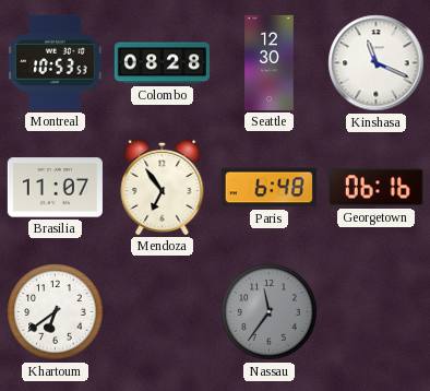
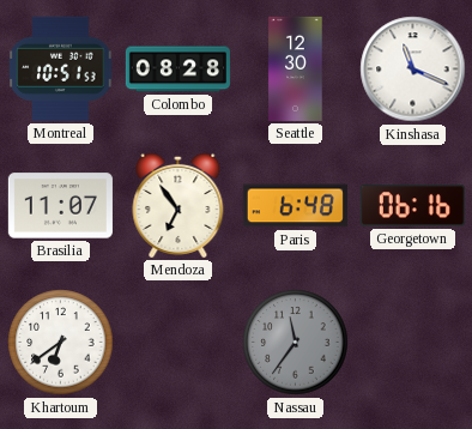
Montreal: 10:53 -> 10:51 (61, 68)
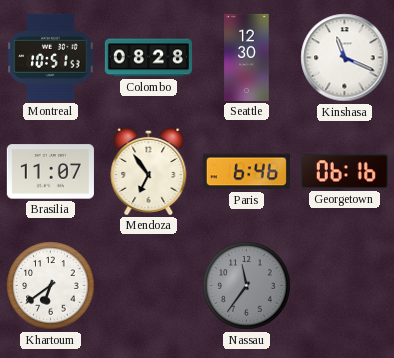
Paris: 6:48 -> 6:46 (246, 172)
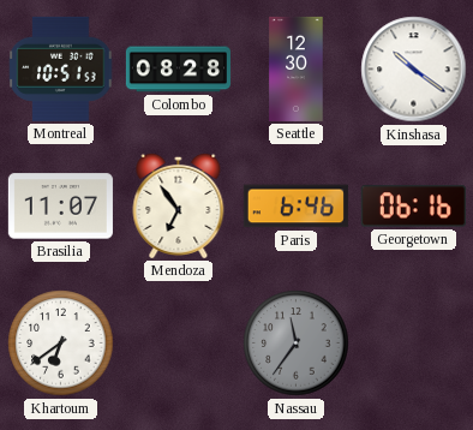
Kinshasa: 11:19 -> 10:21 (414, 70)
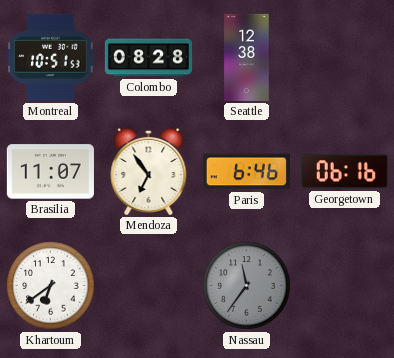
Seattle: 12:30 -> 12:38 (247, 57)
Kinshasa: 10:21 -> none (414, 70)
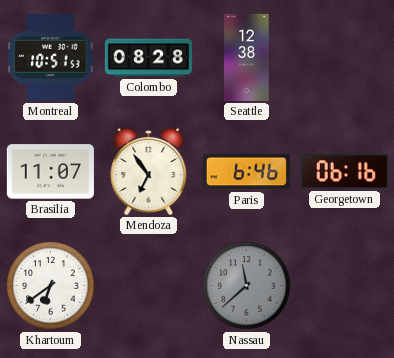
Nassau: 11:36 -> 11:38 (247, 286)
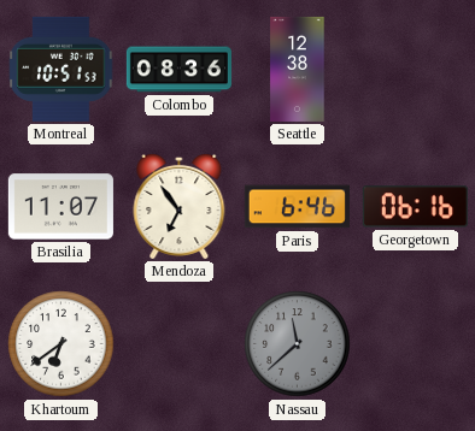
Colombo: 08:28 -> 08:36 (178, 70)
